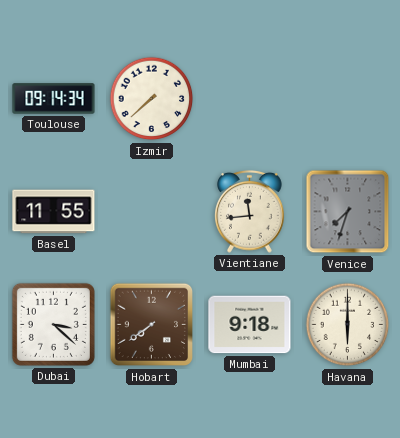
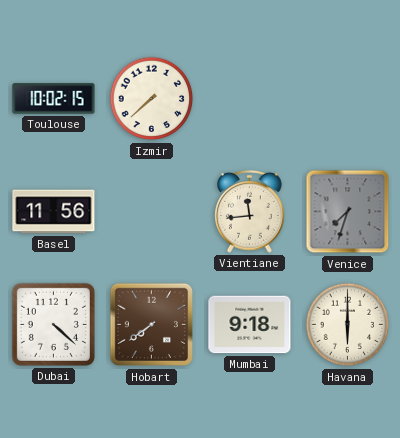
Toulouse: 09:14 -> 10:02 (54, 99)
Basel: 11:55 -> 11:56 (54, 212)
Dubai: 3:22 -> 4:22 (53, 324)
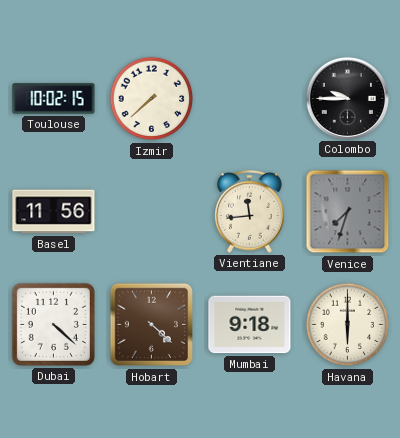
Colombo: none -> 9:45 (347, 98)
Hobart: 7:39 -> 4:22 (152, 325)
